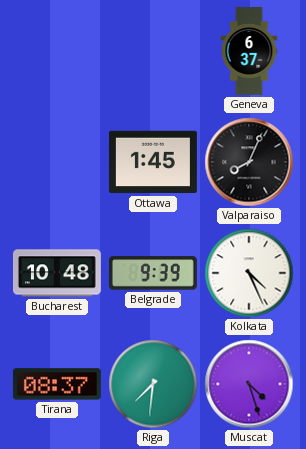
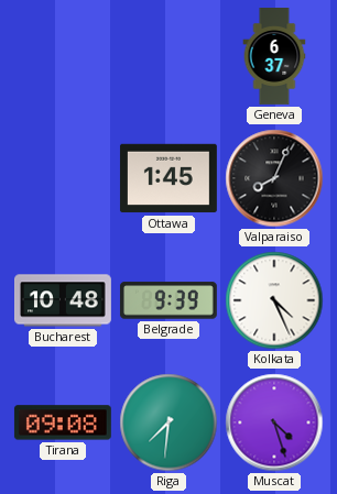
Tirana: 08:37 -> 09:08 (63, 422)
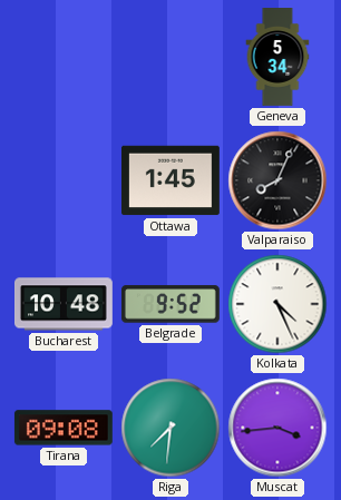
Geneva: 6:37 -> 5:34 (277, 58)
Belgrade: 9:39 -> 9:52 (170, 304)
Muscat: 4:27 -> 3:44 (277, 428)
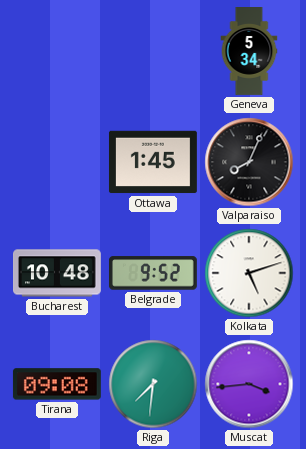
Kolkata: 4:26 -> 5:12 (249, 273)
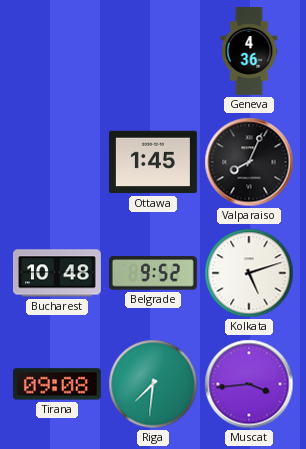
Geneva: 5:34 -> 4:36 (249, 52)
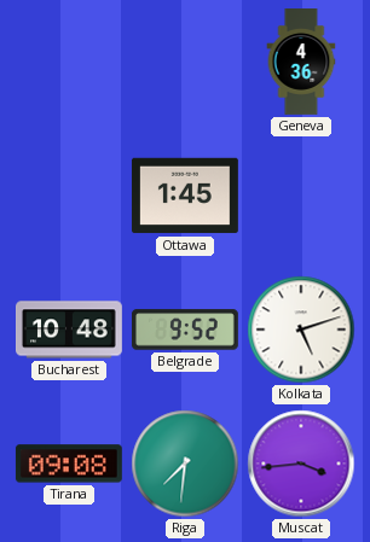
Valparaiso: 8:04 -> none (249, 162)
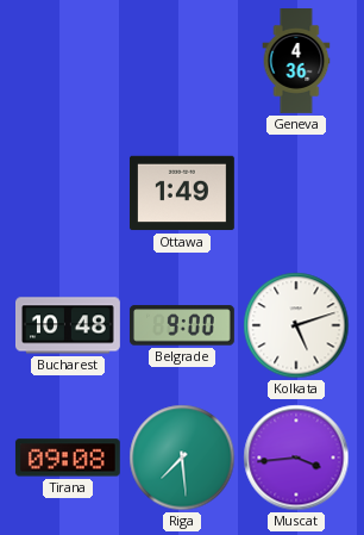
Ottawa: 1:45 -> 1:49 (182, 193)
Belgrade: 9:52 -> 9:00 (182, 325)
Riga: 7:31 -> 7:29 (182, 458)
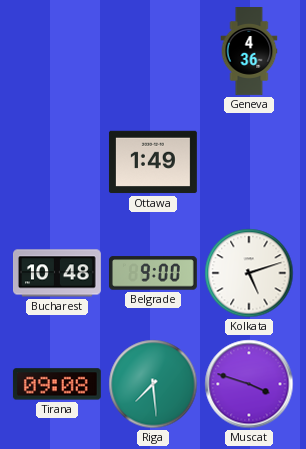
Muscat: 3:44 -> 3:48 (249, 384)
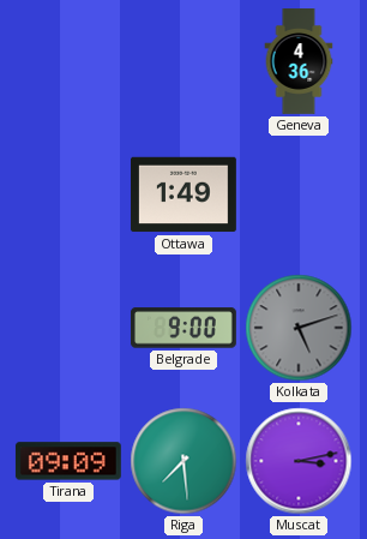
Bucharest: 10:48 -> none (58, 273)
Kolkata dial: white -> grey (299, 328)
Tirana: 09:08 -> 09:09 (68, 461)
Muscat: 3:48 -> 3:13 (299, 461)
